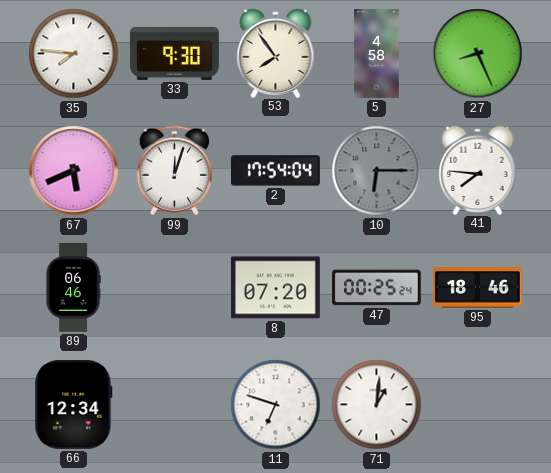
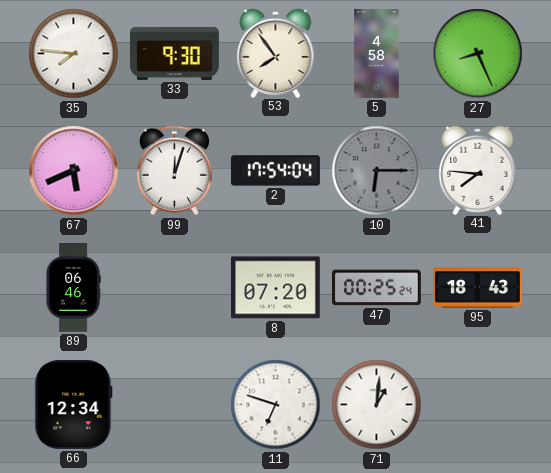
95: 18:46 -> 18:43 (477, 288)
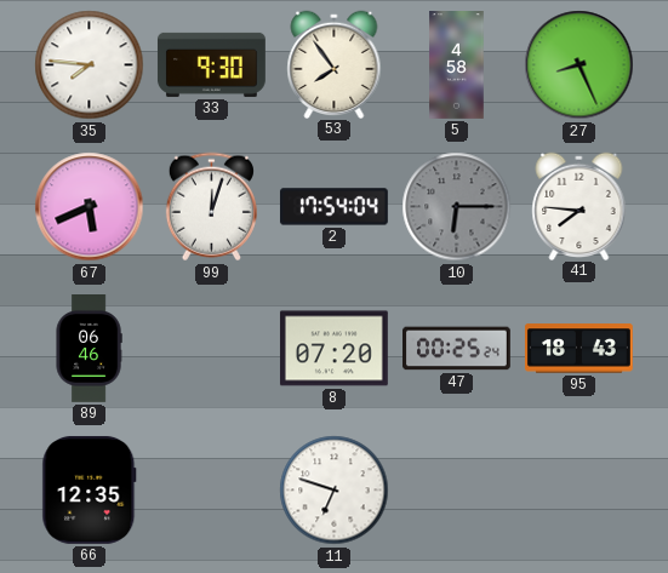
66: 12:34 -> 12:35 (90, 489)
71: 1:01 -> none (377, 405)
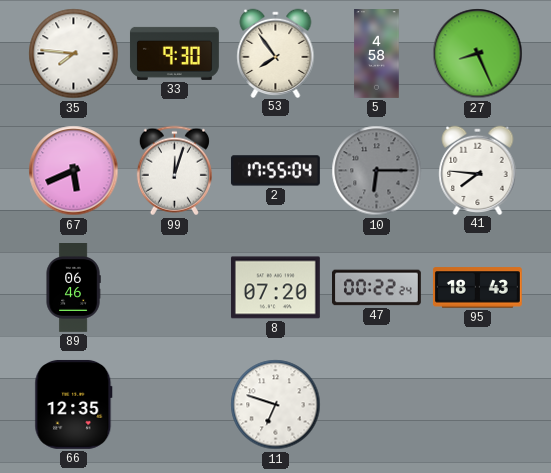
2: 17:54 -> 17:55 (275, 171)
47: 00:25 -> 00:22 (377, 288)
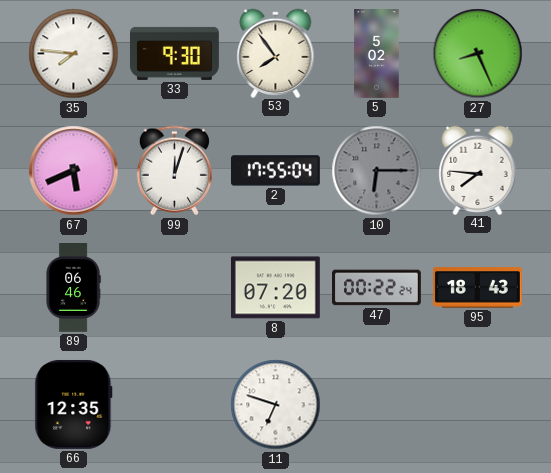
5: 4:58 -> 5:02 (377, 54)
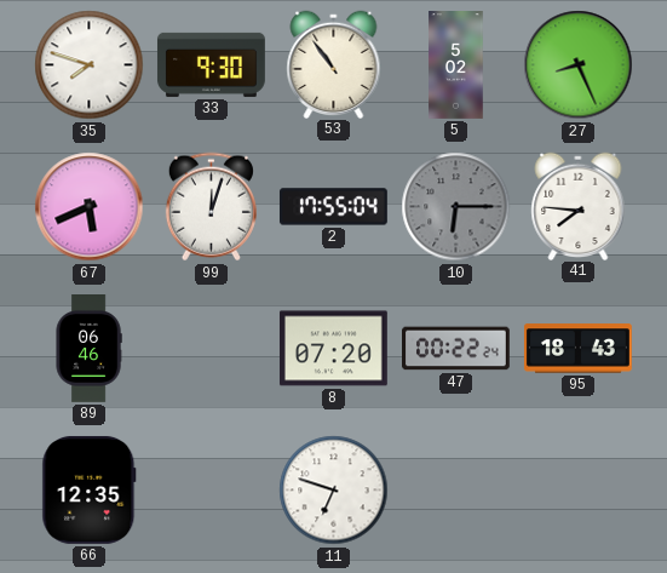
35: 7:46 -> 7:48 (90, 65)
53: 7:54 -> 10:54 (334, 64)
